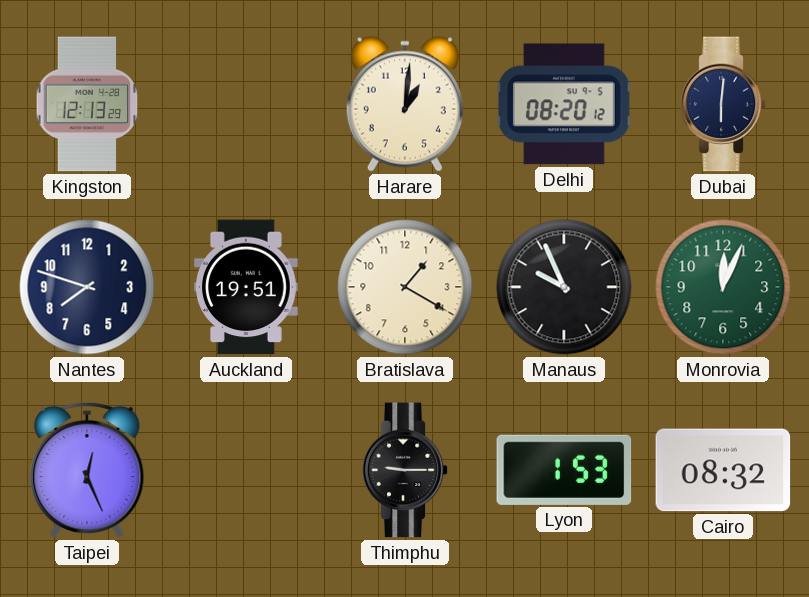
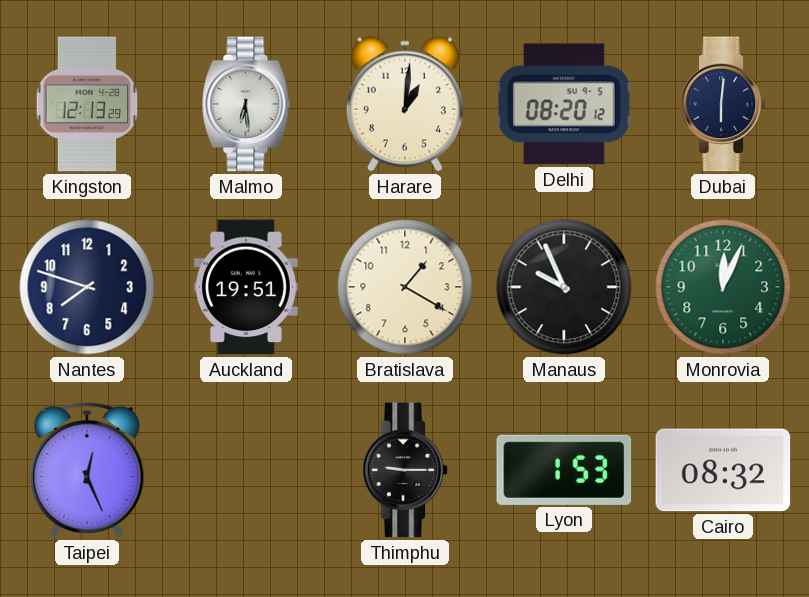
Malmo: none -> 6:29 (246, 104)
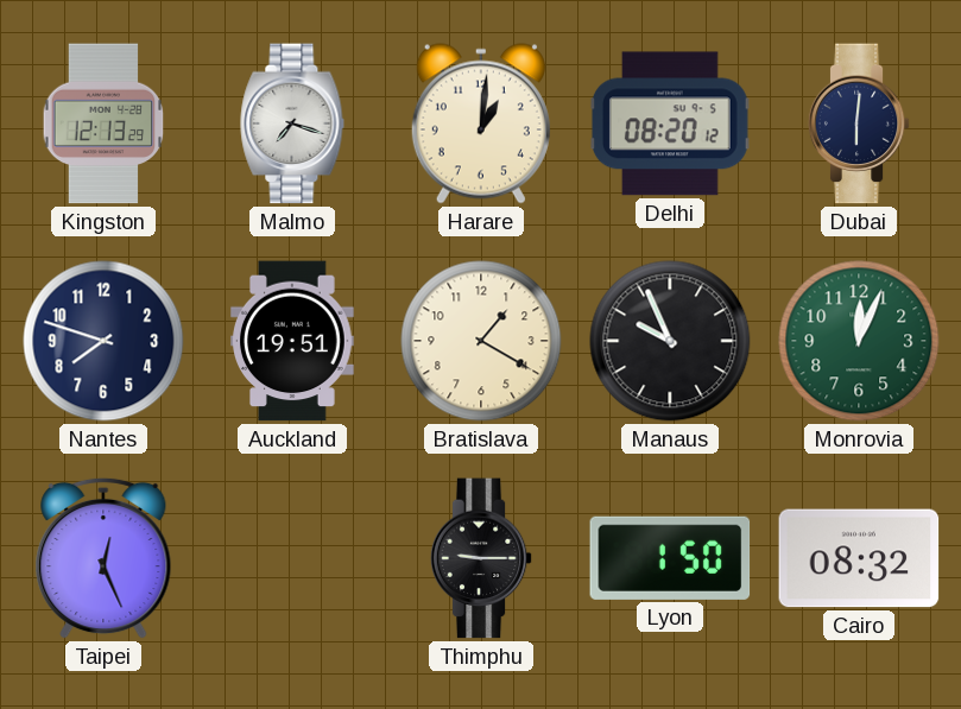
Malmo: 6:29 -> 7:18 (292, 124)
Lyon: 1:53 -> 1:50 (670, 558)
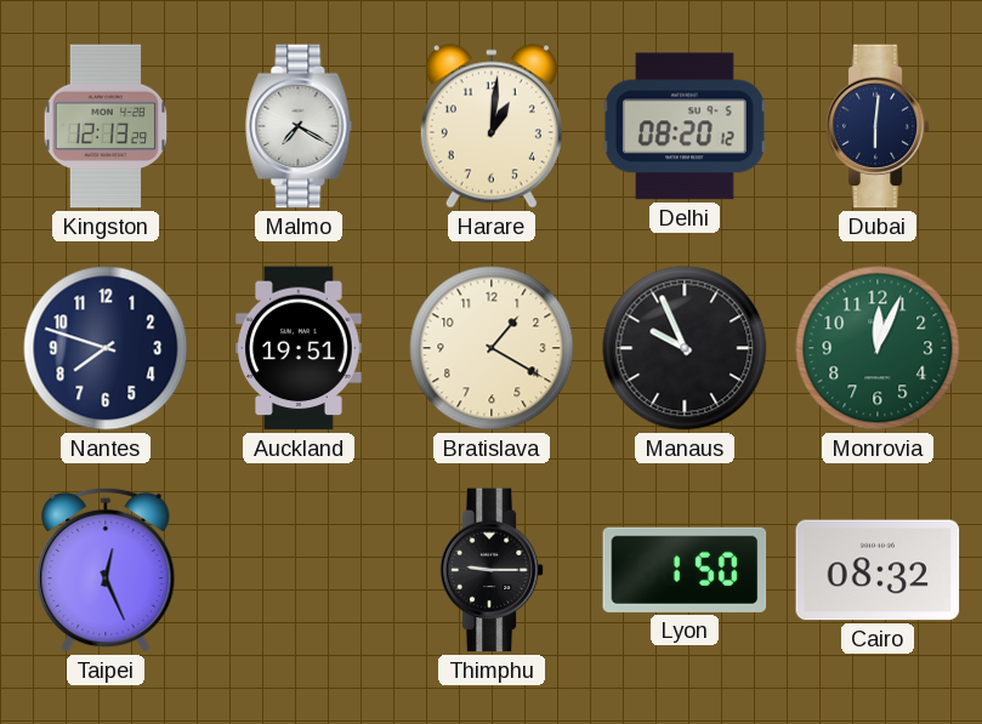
Malmo: 7:18 -> 7:20 (299, 126)
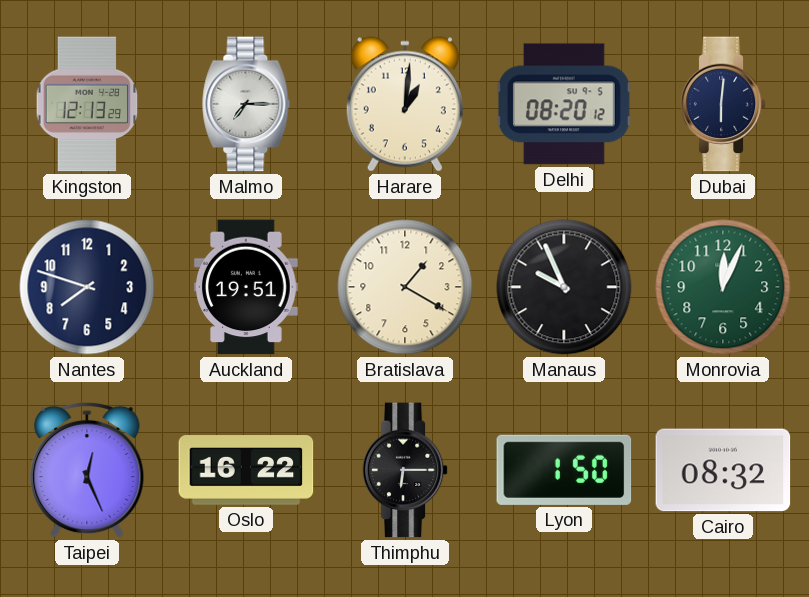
Malmo: 7:20 -> 7:15 (246, 104)
Oslo: none -> 16:22 (246, 470)
Thimphu: 9:15 -> 6:15 (405, 470)
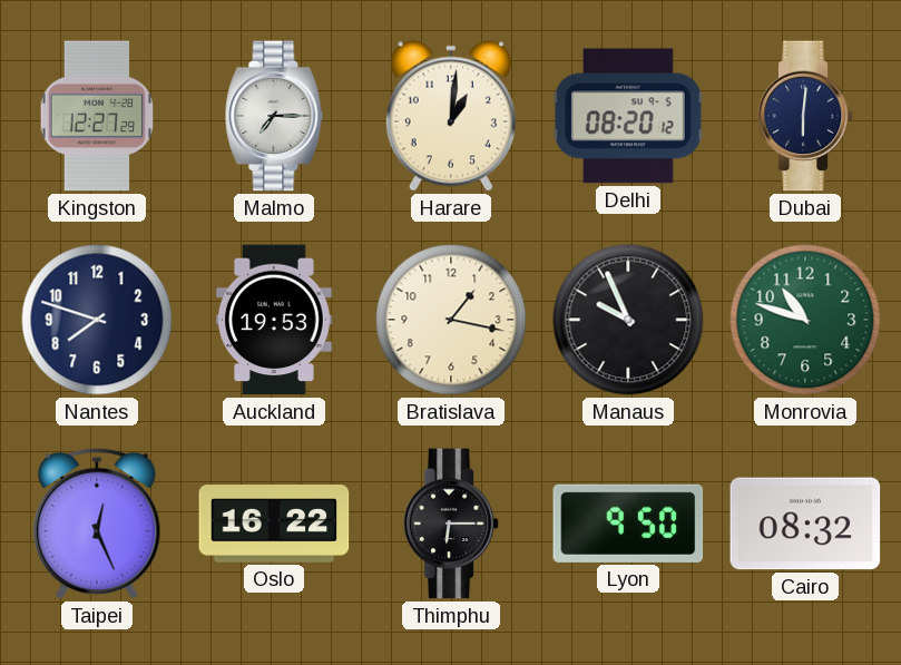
Kingston: 12:13 -> 12:27 (97, 116)
Auckland: 19:51 -> 19:53 (275, 320)
Bratislava: 1:20 -> 1:17 (451, 320)
Monrovia: 12:04 -> 10:48 (805, 320)
Lyon: 1:50 -> 9:50 (628, 524)
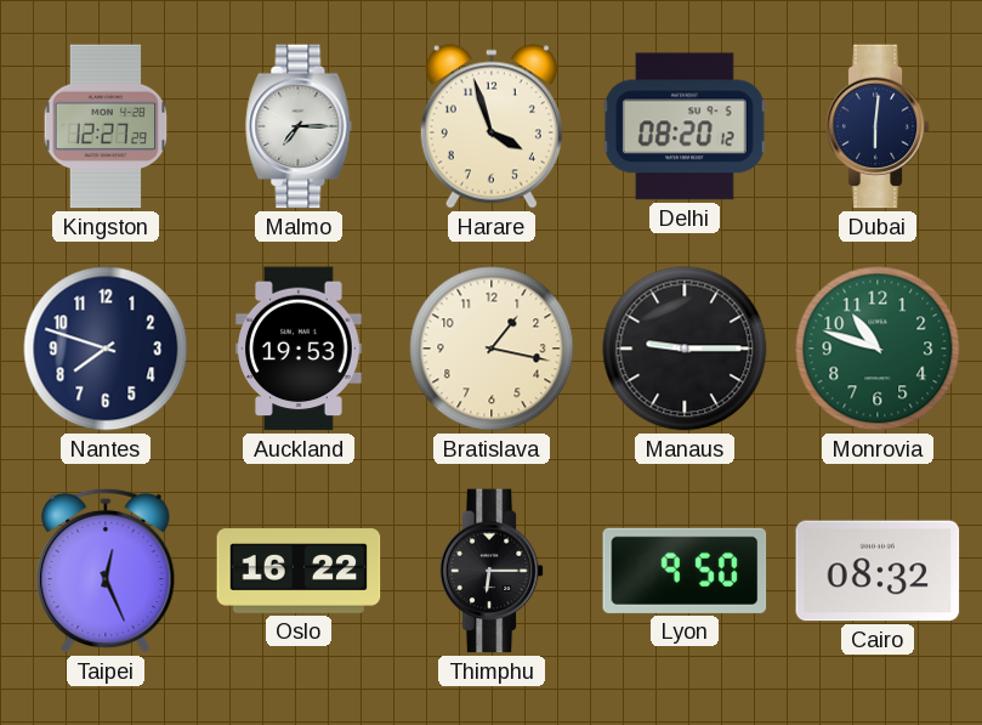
Harare: 1:01 -> 3:57 (492, 126)
Manaus: 9:56 -> 9:15 (685, 349)
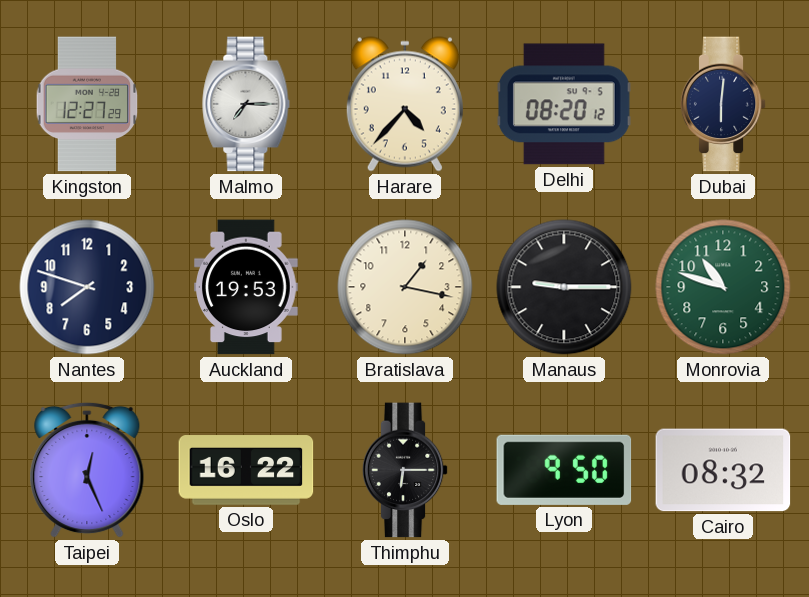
Harare: 3:57 -> 4:37 (405, 104)
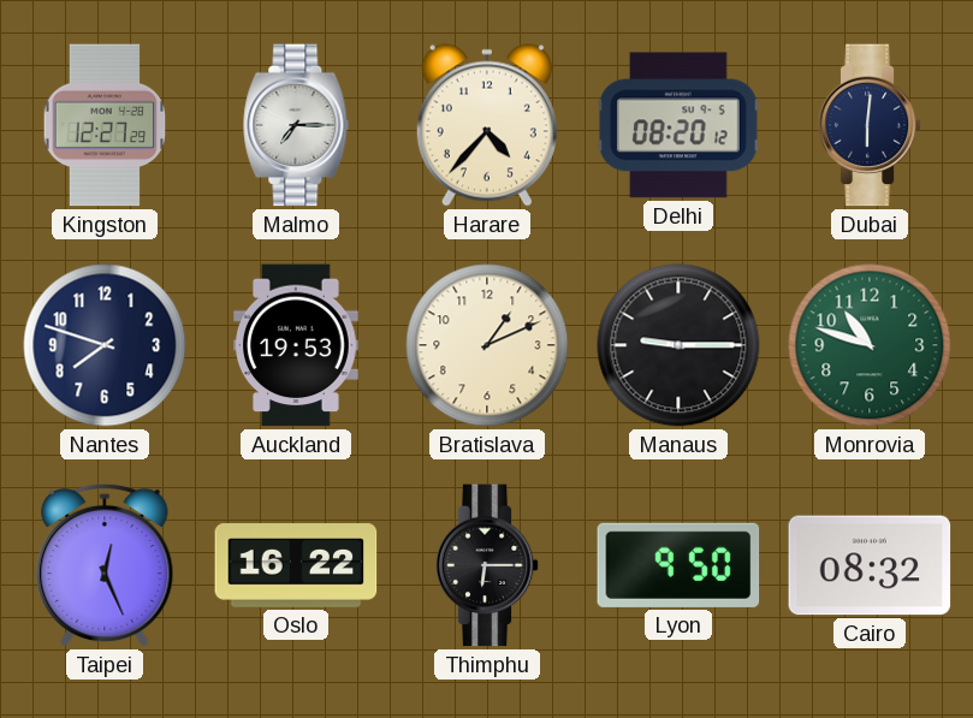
Bratislava: 1:17 -> 1:11 (487, 345)
